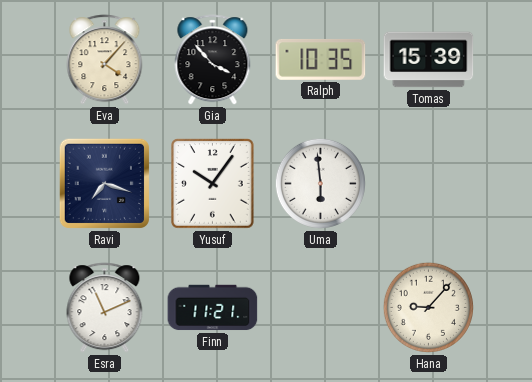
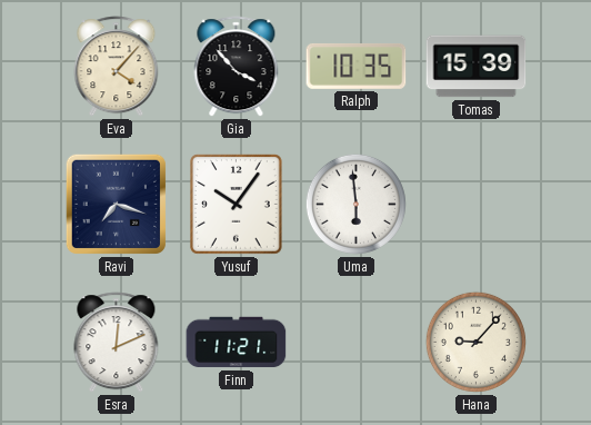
Esra: 11:11 -> 12:11 (117, 343)
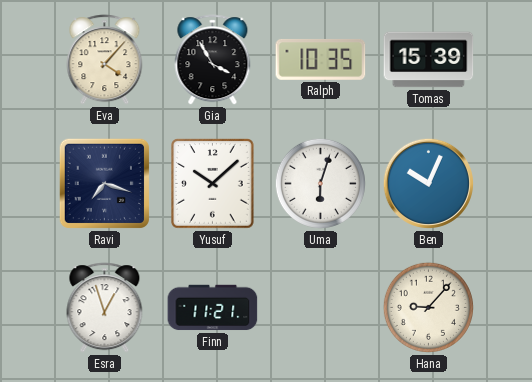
Gia: 3:53 -> 3:55 (213, 60)
Yusuf: 10:06 -> 10:08 (213, 184)
Uma: 5:59 -> 6:03 (320, 183)
Ben: none -> 10:04 (428, 183)
Esra: 12:11 -> 12:57 (105, 308)
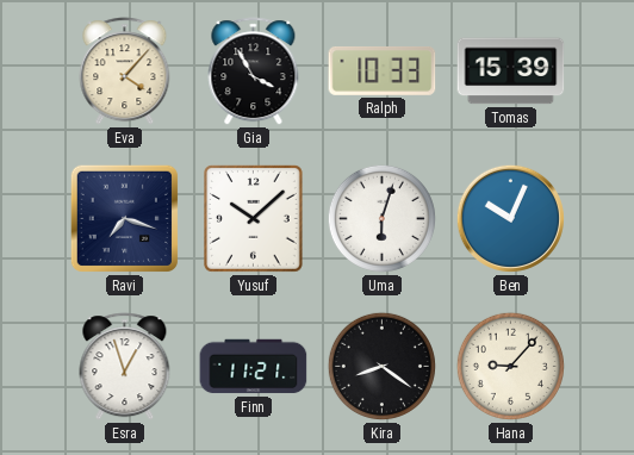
Ralph: 10:35 -> 10:33 (383, 70)
Kira: none -> 8:21 (381, 366)
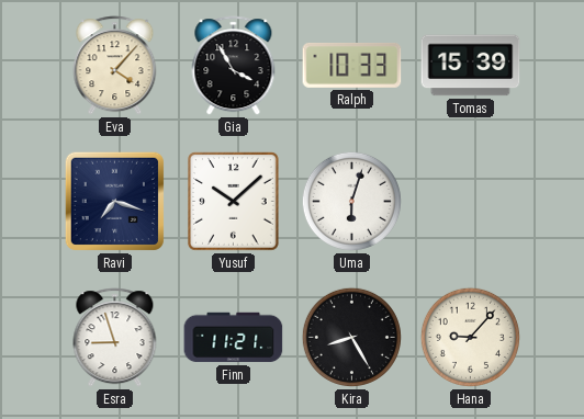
Ben: 10:04 -> none (510, 218)
Esra: 12:57 -> 8:57 (115, 338)
Kira: 8:21 -> 8:25 (351, 337)
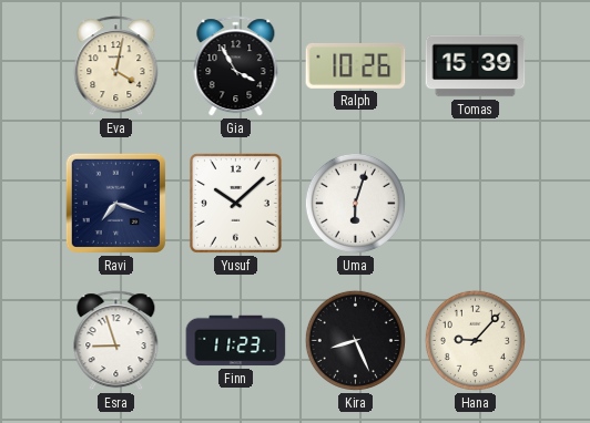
Eva: 4:07 -> 4:02 (116, 66)
Ralph: 10:33 -> 10:26 (356, 65)
Finn: 11:21 -> 11:23 (236, 341)
Kira: 8:25 -> 8:26 (355, 340)
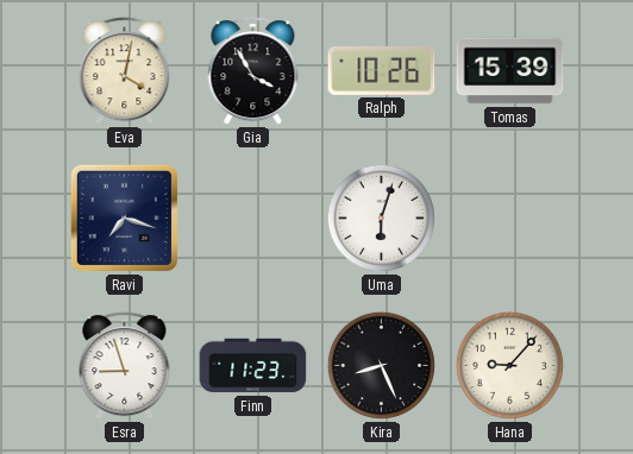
Yusuf: 10:08 -> none (236, 204)
